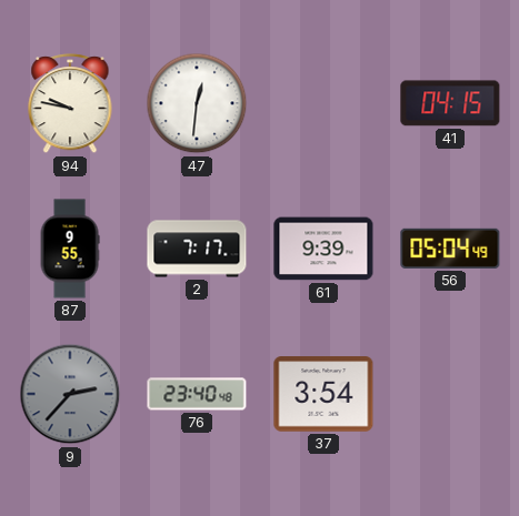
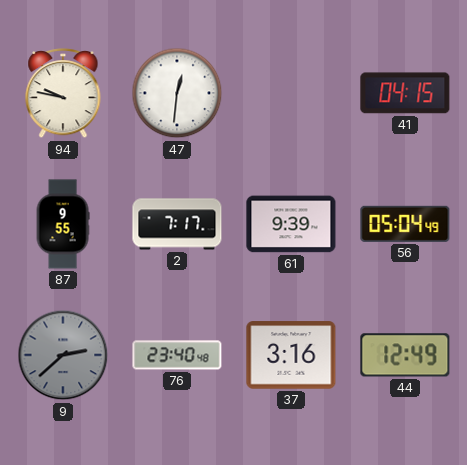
9: 2:37 -> 2:38 (63, 355)
37: 3:54 -> 3:16 (291, 355)
44: none -> 12:49 (405, 355)
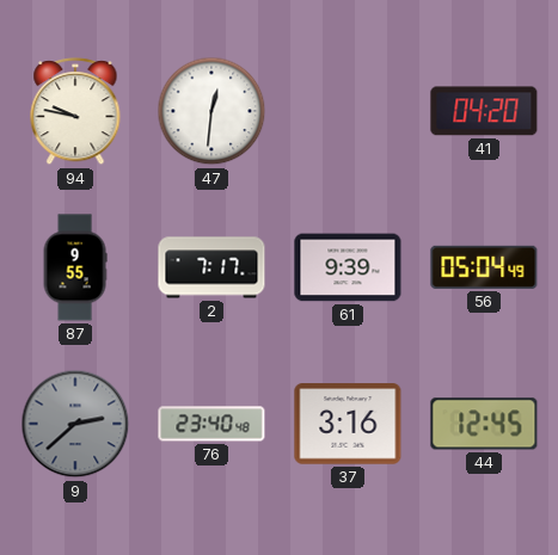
41: 04:15 -> 04:20 (484, 111)
44: 12:49 -> 12:45 (484, 424)
